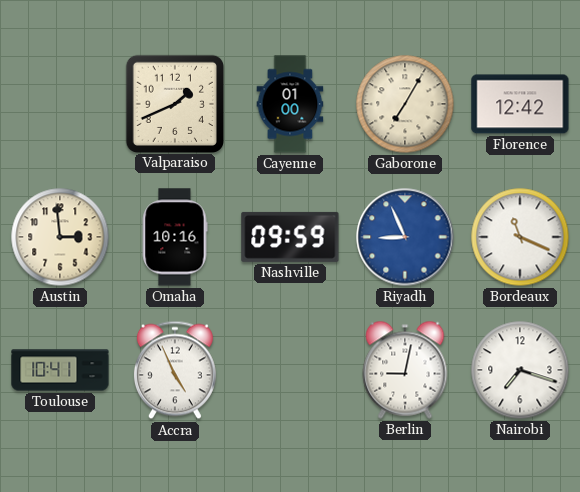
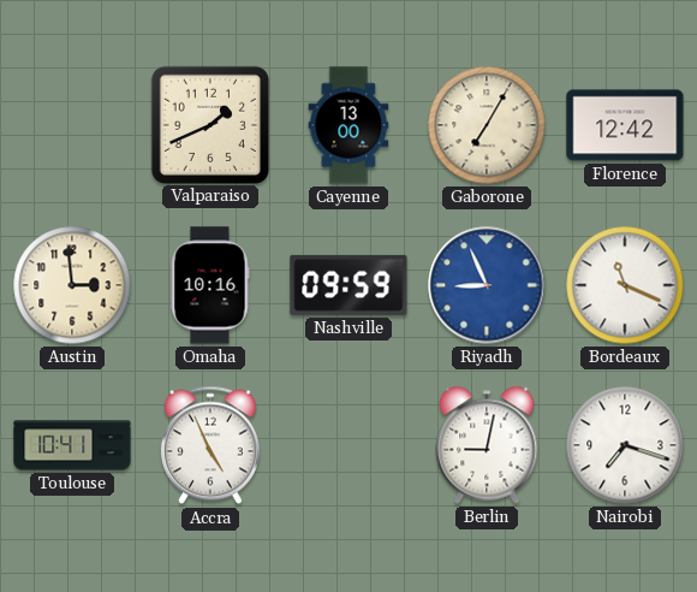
Cayenne: 01:00 -> 13:00 (348, 125)
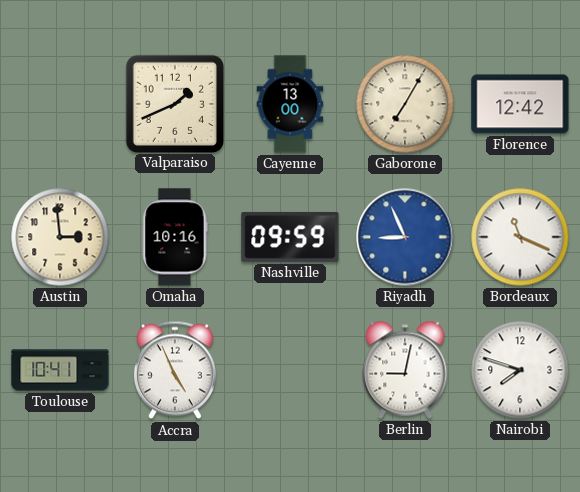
Nairobi: 7:18 -> 7:48 (520, 370)
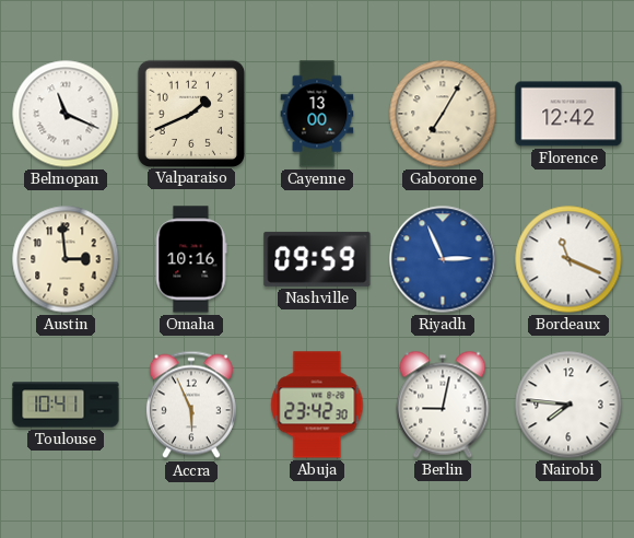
Belmopan: none -> 11:19 (66, 114)
Riyadh: 8:56 -> 2:56 (443, 259)
Accra: 4:56 -> 5:56 (191, 405)
Abuja: none -> 23:42 (317, 405)
Nairobi: 7:48 -> 7:46 (568, 405)
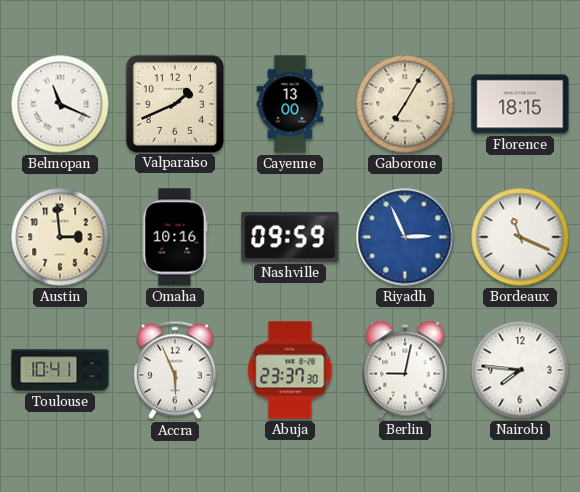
Florence: 12:42 -> 18:15 (520, 104)
Abuja: 23:42 -> 23:37 (290, 370)
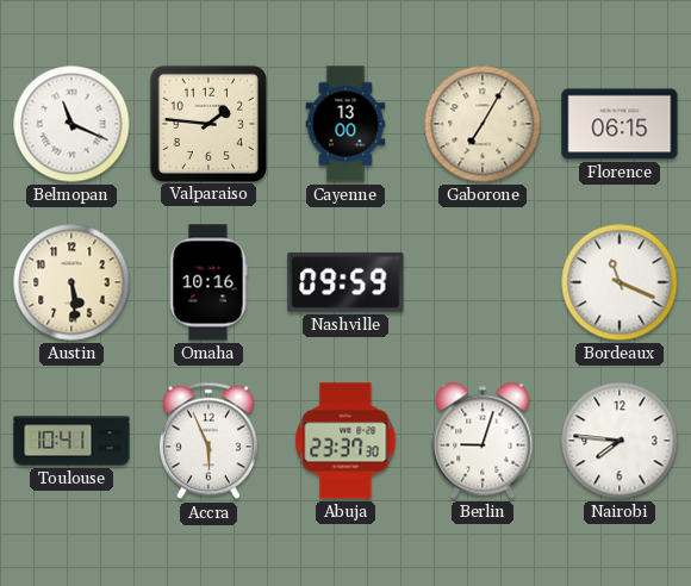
Valparaiso: 1:41 -> 1:46 (207, 123)
Florence: 18:15 -> 06:15 (620, 124)
Austin: 2:59 -> 5:29 (71, 282)
Riyadh: 2:56 -> none (405, 237)
Berlin: 9:02 -> 9:03 (483, 441)
